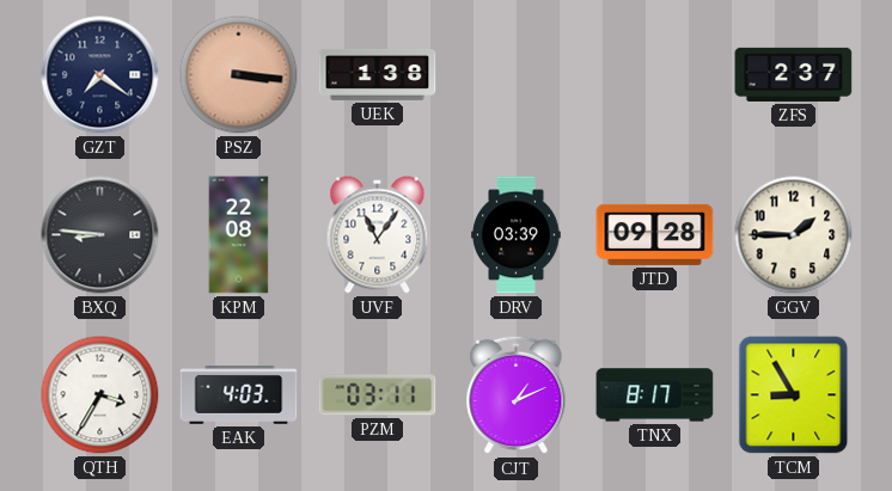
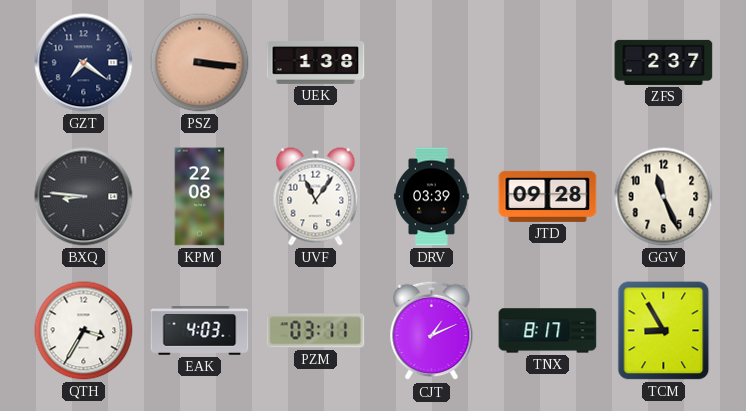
GGV: 1:45 -> 11:26 (664, 197)
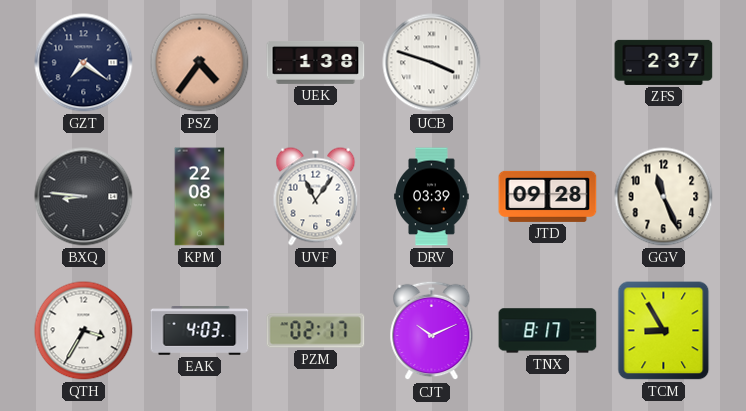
PSZ: 3:16 -> 4:36 (200, 63)
UCB: none -> 3:48 (432, 63)
PZM: 03:11 -> 02:17 (316, 331)
CJT: 1:11 -> 10:11 (432, 331)
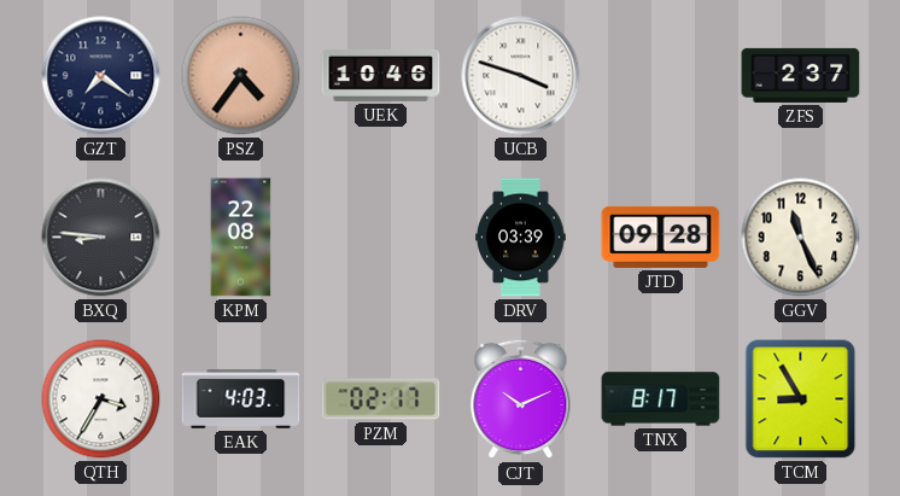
UEK: 1:38 -> 10:46 (381, 75)
UVF: 11:06 -> none (316, 197)
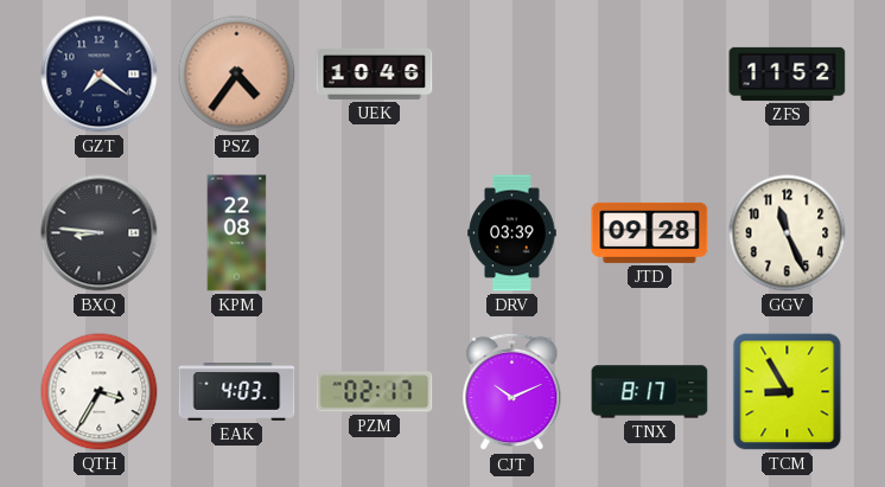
UCB: 3:48 -> none (521, 76)
ZFS: 2:37 -> 11:52 (788, 73)
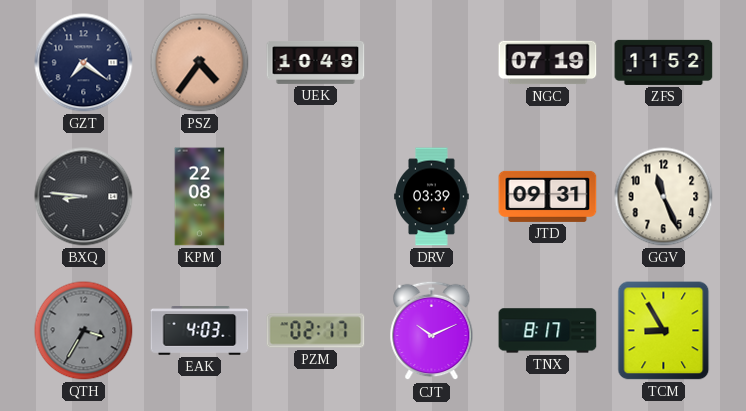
UEK: 10:46 -> 10:49 (316, 62)
NGC: none -> 07:19 (548, 63)
JTD: 09:28 -> 09:31 (548, 196)
QTH dial: white -> grey (84, 331)
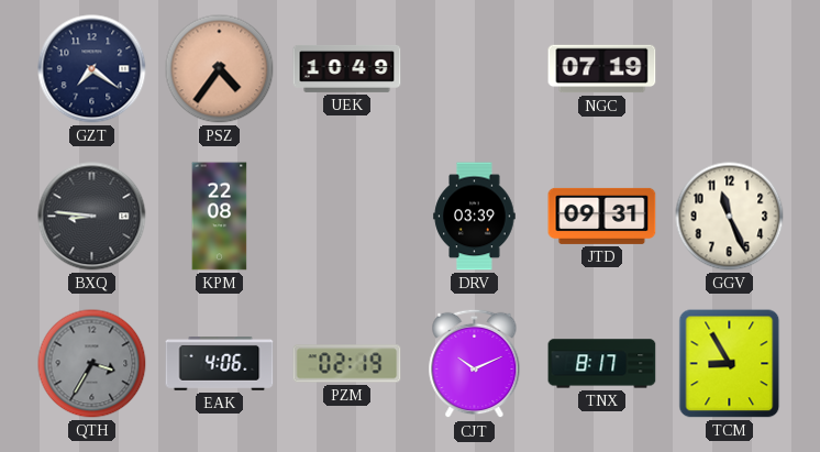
ZFS: 11:52 -> none (664, 62)
EAK: 4:03 -> 4:06 (220, 364)
PZM: 02:17 -> 02:19 (347, 364)
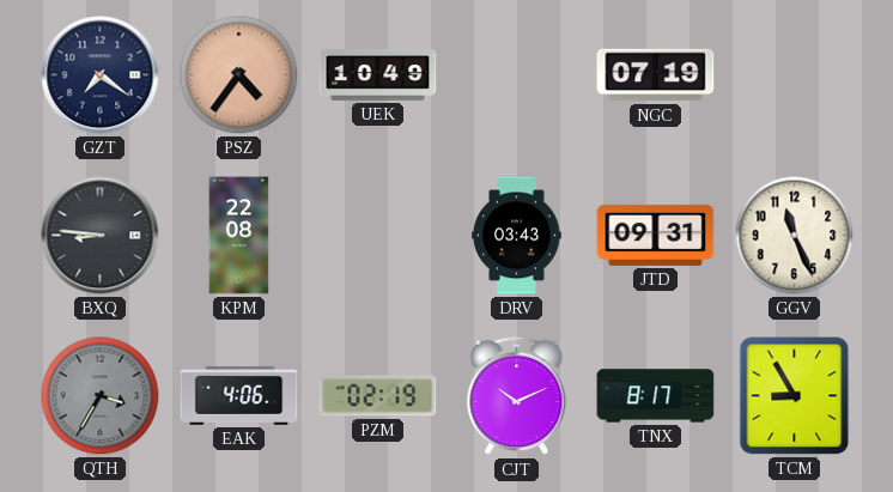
DRV: 03:39 -> 03:43 (517, 236)
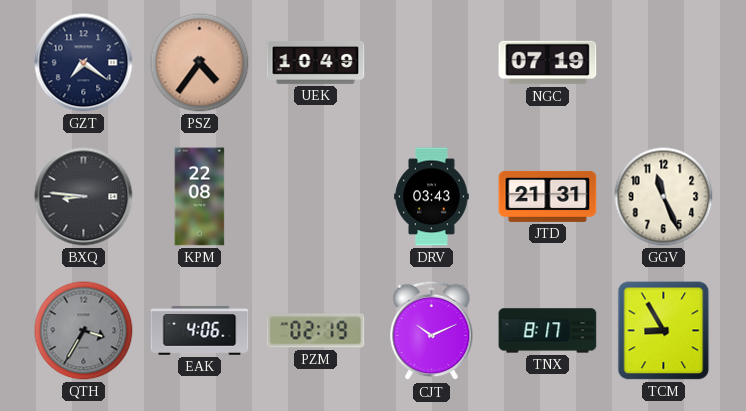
JTD: 09:31 -> 21:31 (548, 196)
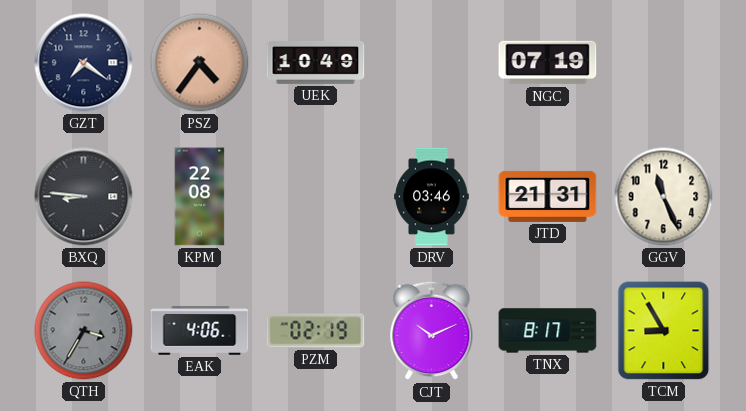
DRV: 03:43 -> 03:46 (432, 197)
